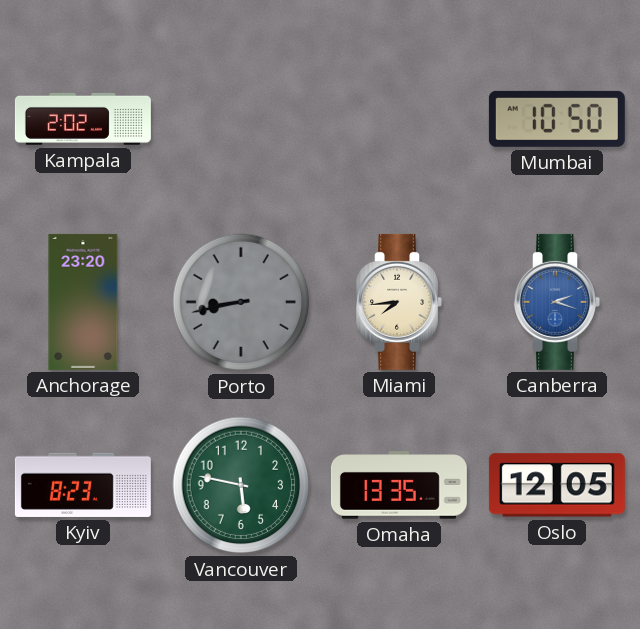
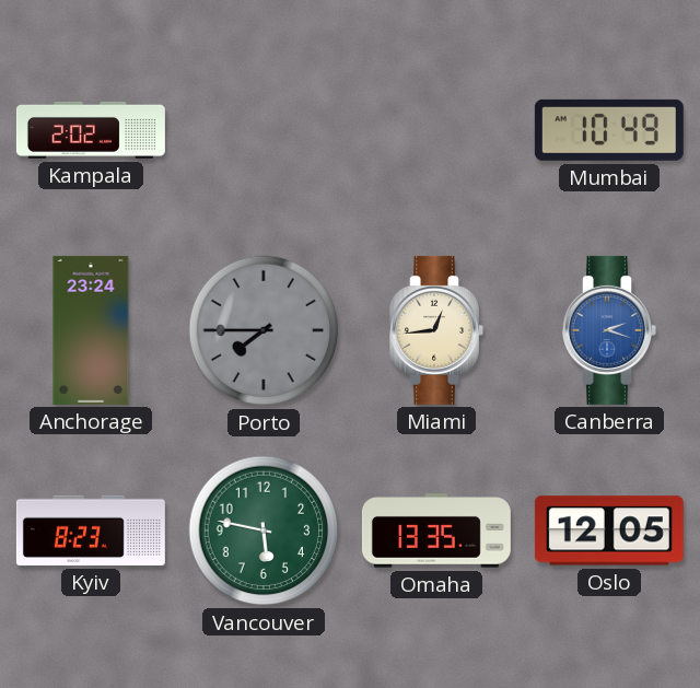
Mumbai: 10:50 -> 10:49 (609, 130)
Anchorage: 23:20 -> 23:24 (91, 330)
Porto: 8:43 -> 7:45 (264, 330)
Miami: 7:44 -> 12:44 (436, 330)
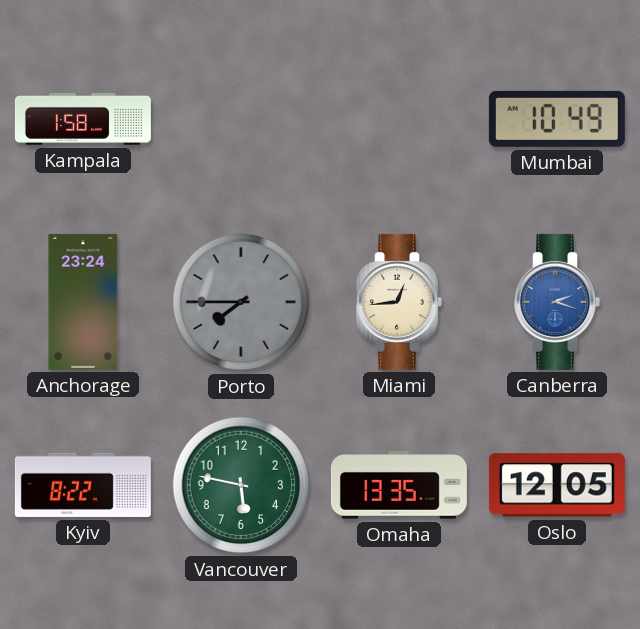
Kampala: 2:02 -> 1:58 (83, 119)
Kyiv: 8:23 -> 8:22 (83, 485)
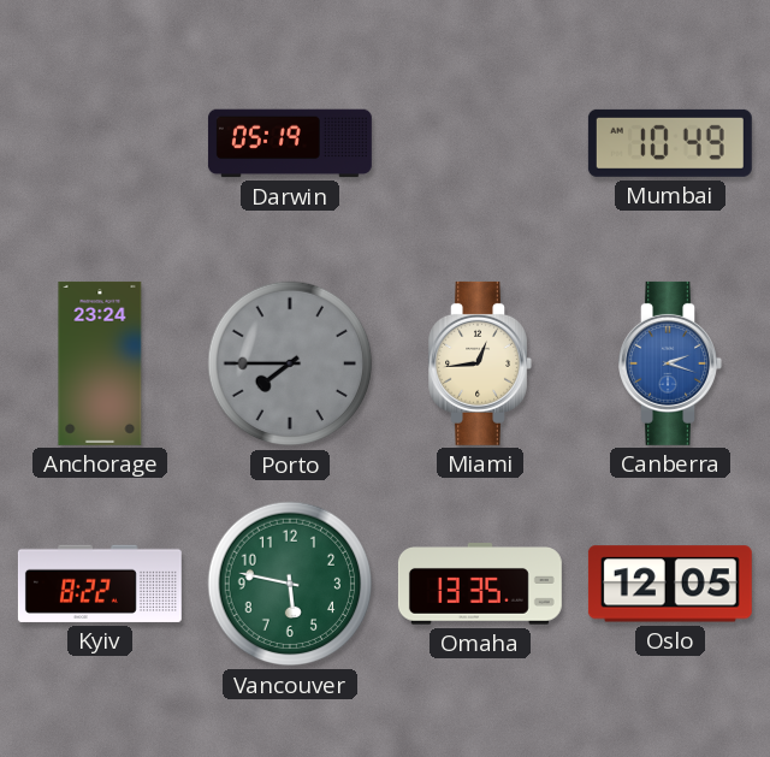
Kampala: 1:58 -> none (83, 119)
Darwin: none -> 05:19 (290, 143)
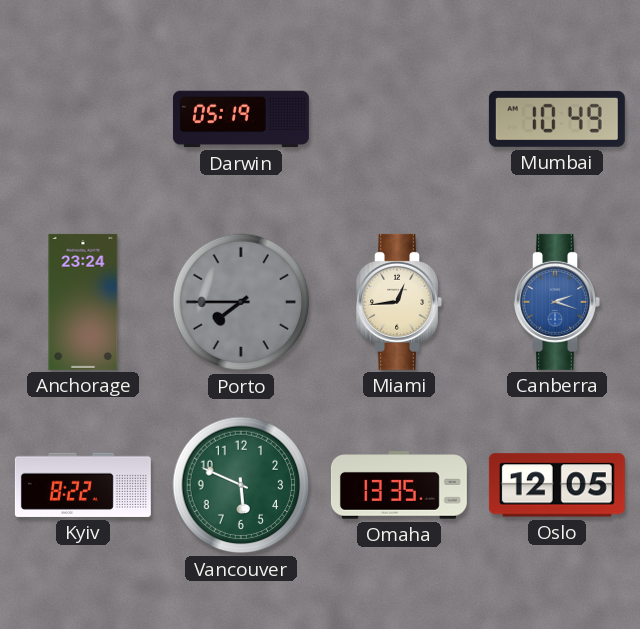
Vancouver: 5:47 -> 5:49 (241, 485)
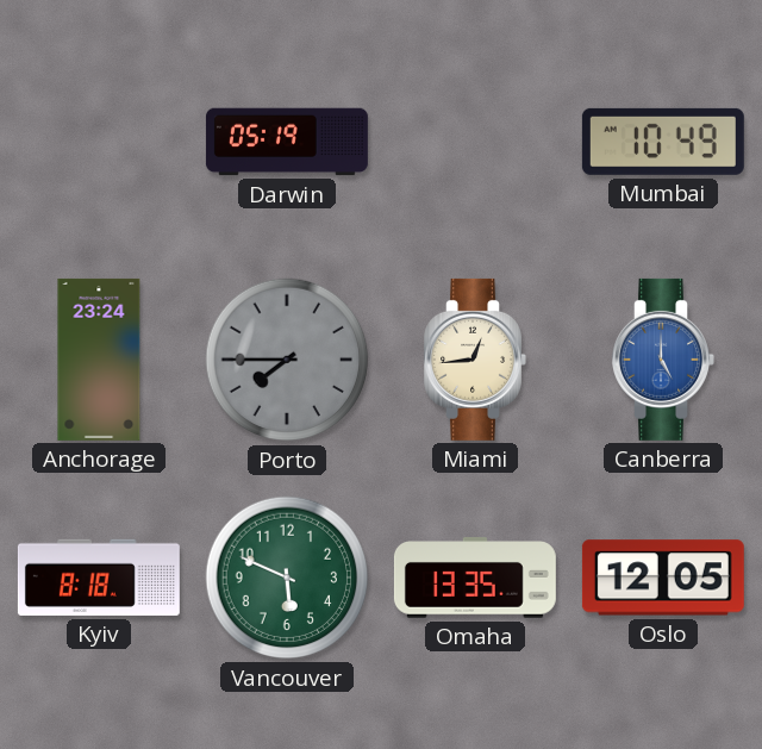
Canberra: 2:18 -> 5:00 (663, 360)
Kyiv: 8:22 -> 8:18 (99, 578)
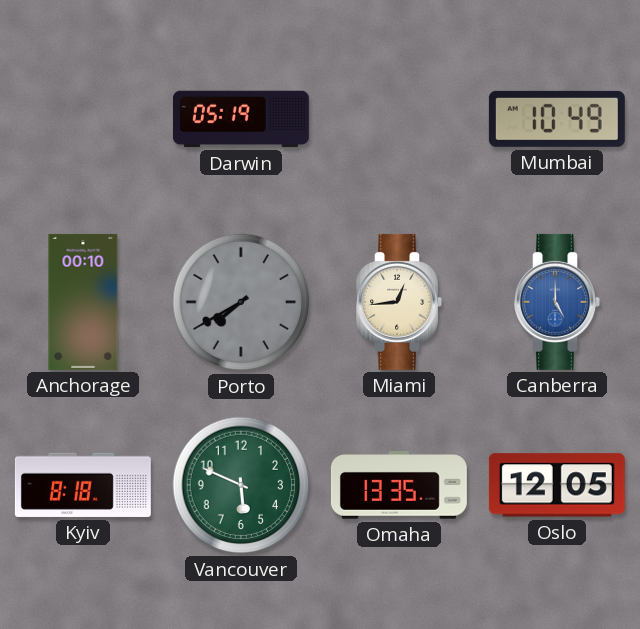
Anchorage: 23:24 -> 00:10 (83, 302)
Porto: 7:45 -> 7:40 (241, 302)
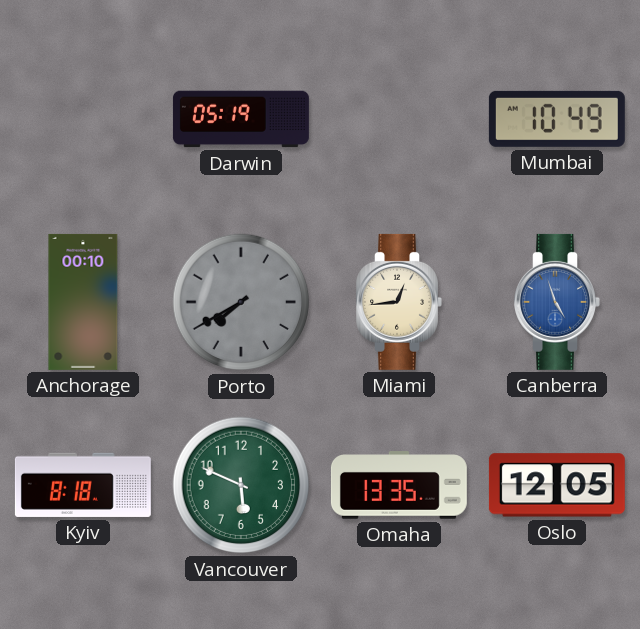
Canberra: 5:00 -> 4:57 (557, 302)
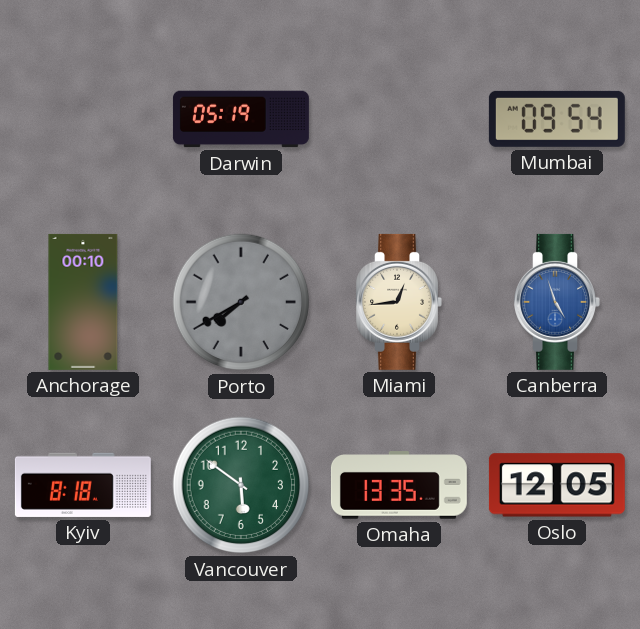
Mumbai: 10:49 -> 09:54 (557, 119)
Vancouver: 5:49 -> 5:51 (241, 485)
